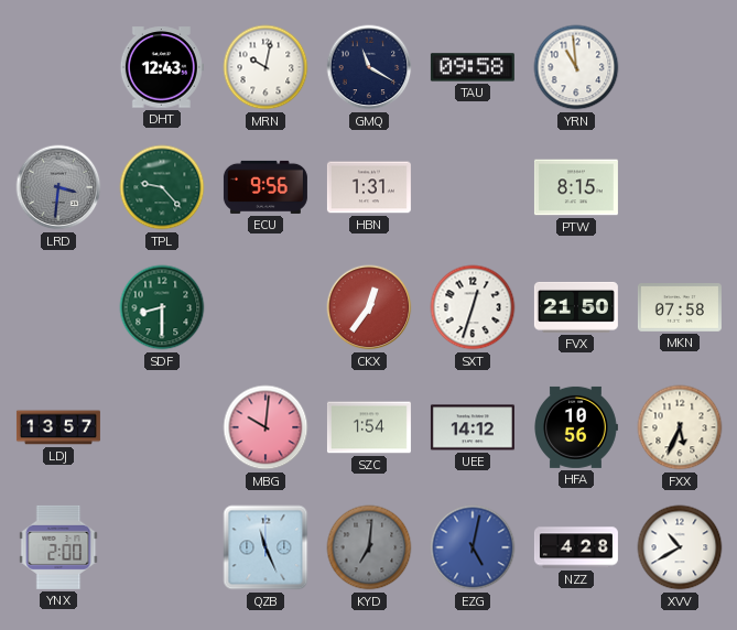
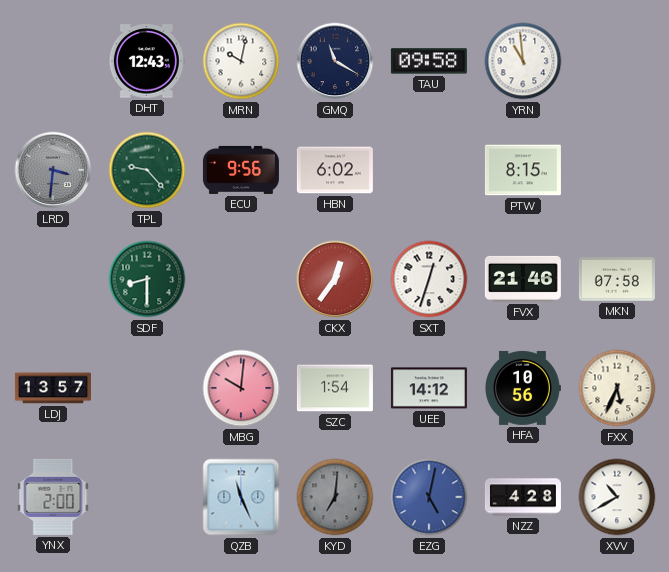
HBN: 1:31 -> 6:02 (335, 170)
FVX: 21:50 -> 21:46 (523, 279)
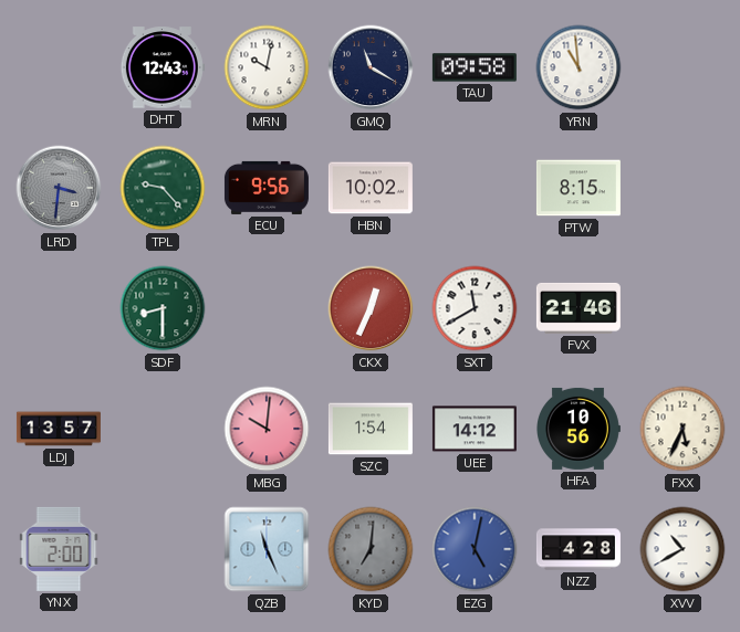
HBN: 6:02 -> 10:02 (371, 188)
CKX: 12:36 -> 12:34 (371, 308)
SXT: 12:33 -> 11:40 (475, 308)
MKN: 07:58 -> none (617, 279)
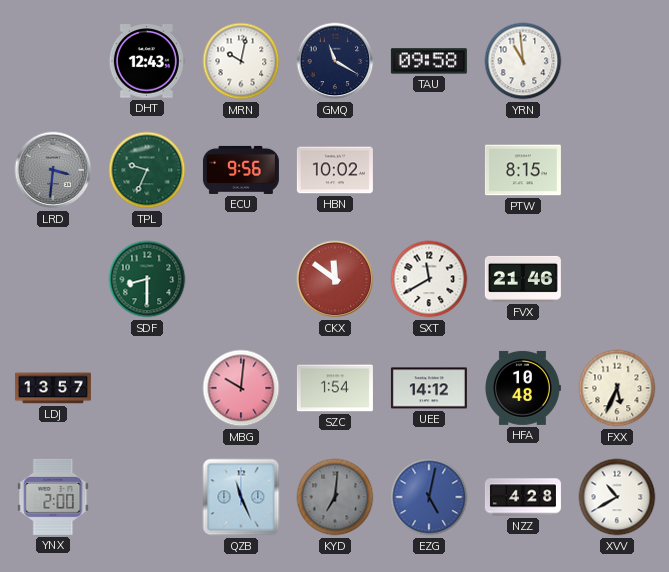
TPL: 9:23 -> 9:34 (147, 170)
CKX: 12:34 -> 11:51 (335, 279)
HFA: 10:56 -> 10:48 (523, 388)
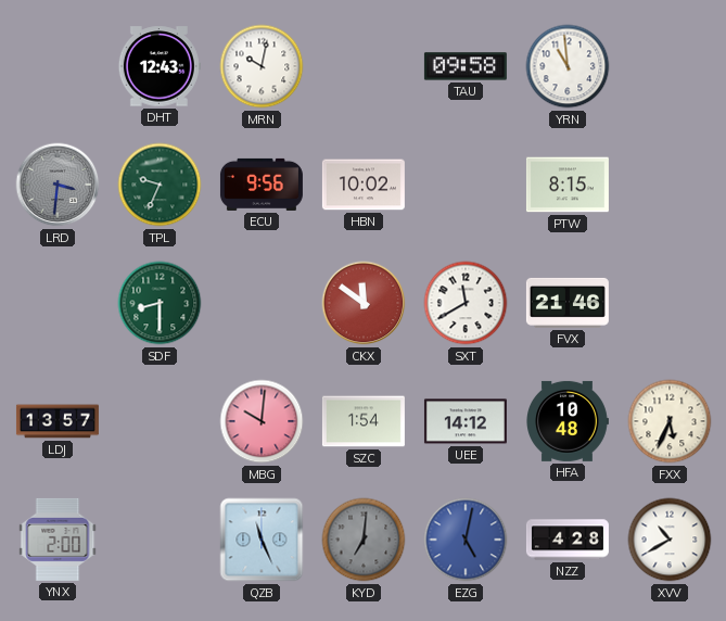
GMQ: 11:20 -> none (335, 61)
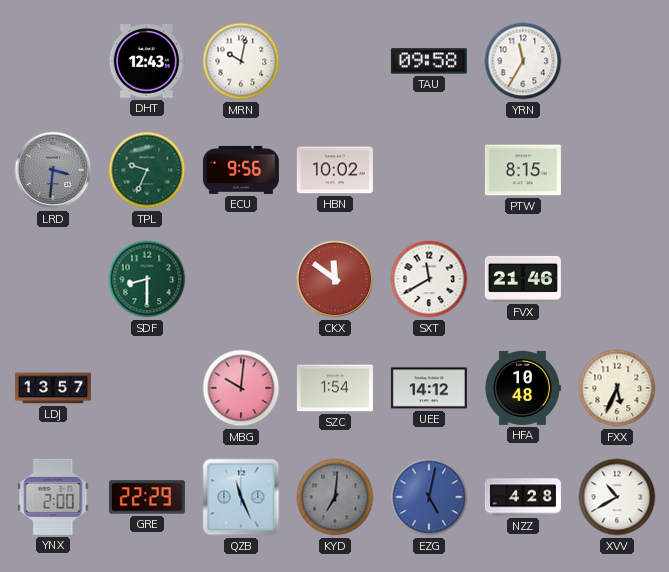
YRN: 10:59 -> 11:35 (523, 61)
GRE: none -> 22:29 (147, 497)
